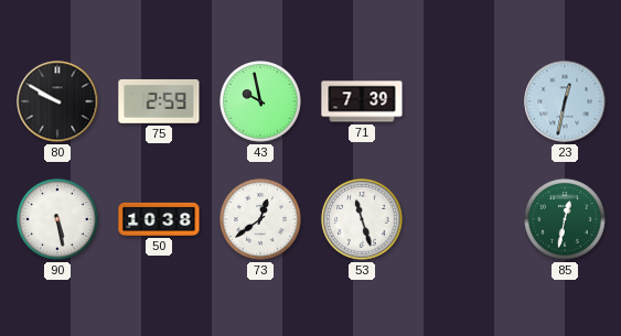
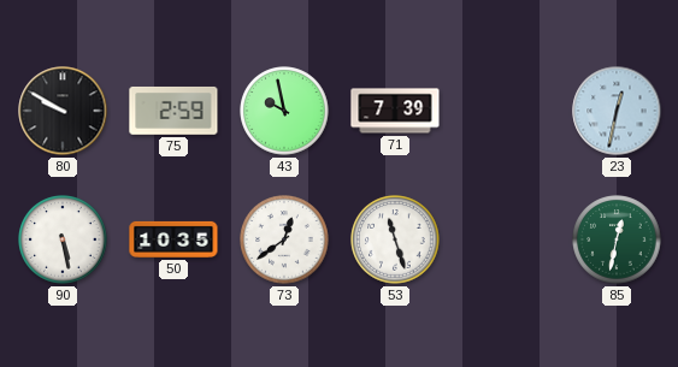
50: 10:38 -> 10:35 (173, 239)
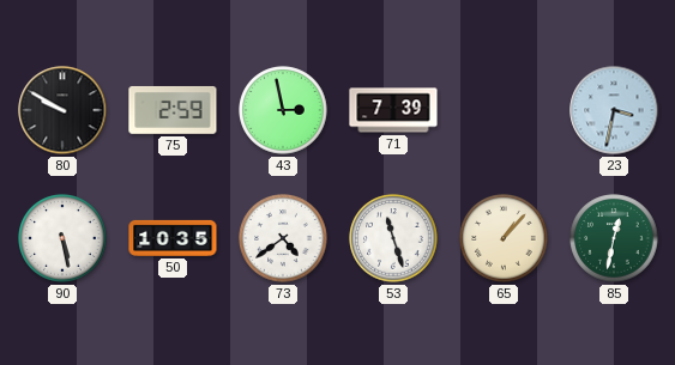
43: 9:58 -> 2:58 (283, 110)
23: 12:32 -> 3:32 (614, 110)
73: 12:39 -> 4:39 (283, 238)
65: none -> 1:07 (504, 238)
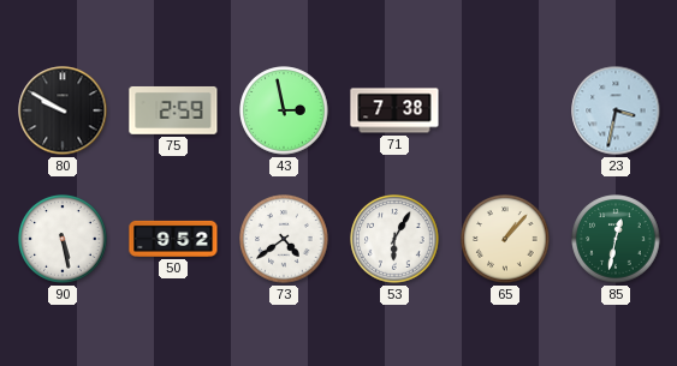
71: 7:39 -> 7:38 (394, 110)
50: 10:35 -> 9:52 (173, 239)
53: 11:27 -> 6:05 (394, 239)
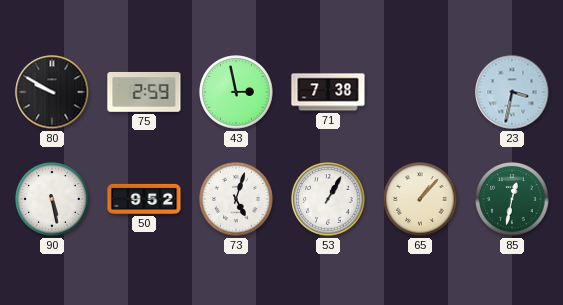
73: 4:39 -> 5:03 (236, 199)
53: 6:05 -> 1:05 (328, 199)
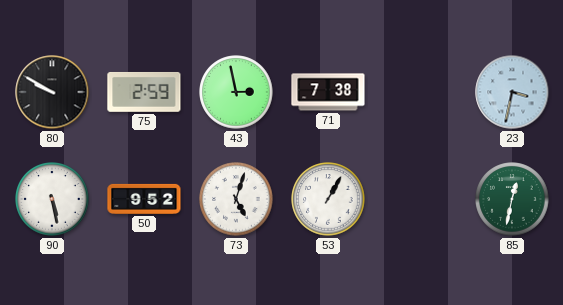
65: 1:07 -> none (420, 199)
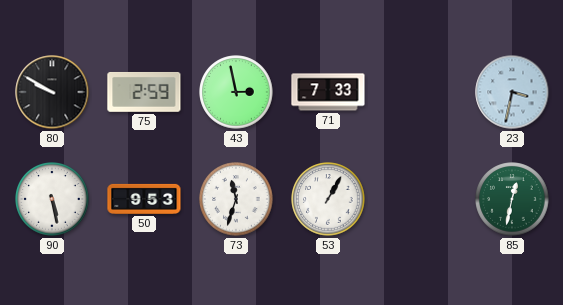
71: 7:38 -> 7:33 (328, 92)
50: 9:52 -> 9:53 (144, 199)
73: 5:03 -> 11:33 (236, 199)
